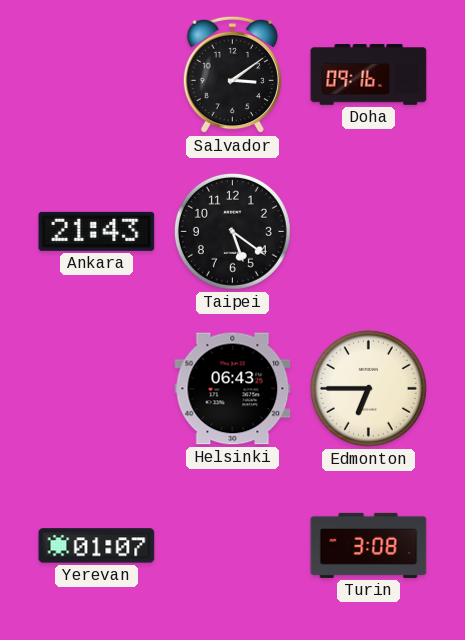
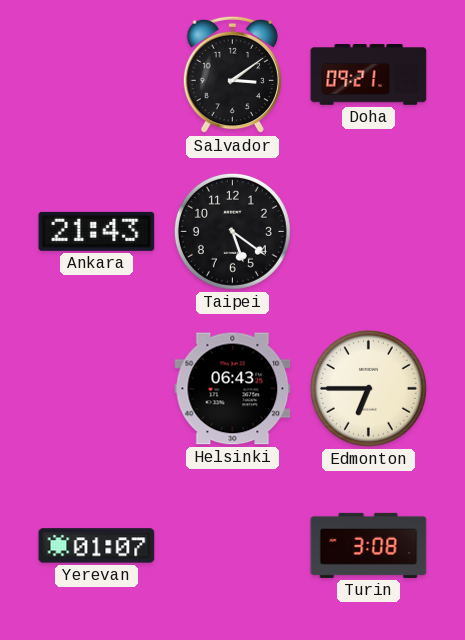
Doha: 09:16 -> 09:21 (369, 75)
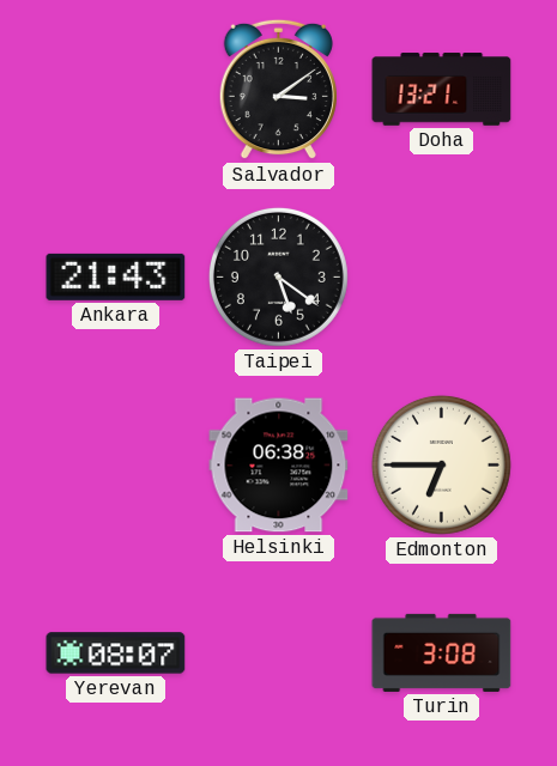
Doha: 09:21 -> 13:21 (442, 90)
Helsinki: 06:43 -> 06:38 (279, 466)
Yerevan: 01:07 -> 08:07 (116, 653)
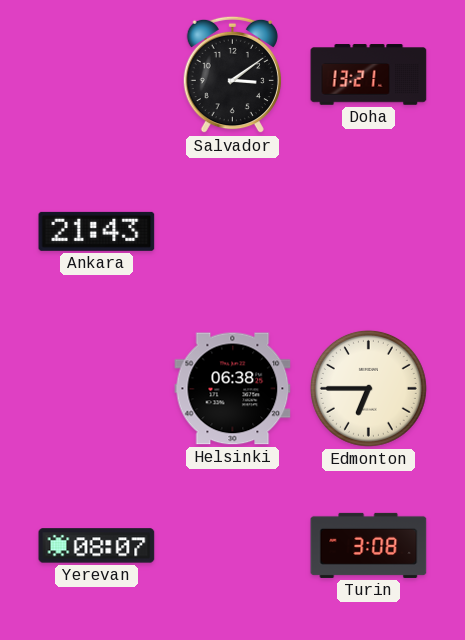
Taipei: 5:21 -> none (278, 276)
